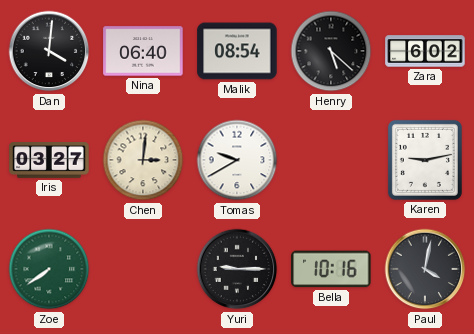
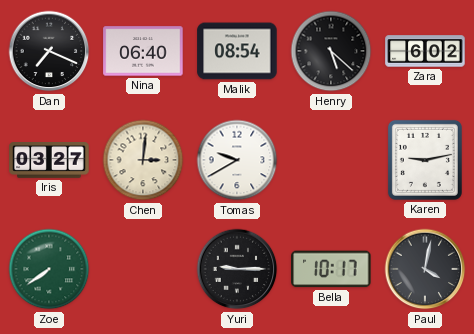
Dan: 4:01 -> 7:19 (49, 51)
Bella: 10:16 -> 10:17 (331, 269)
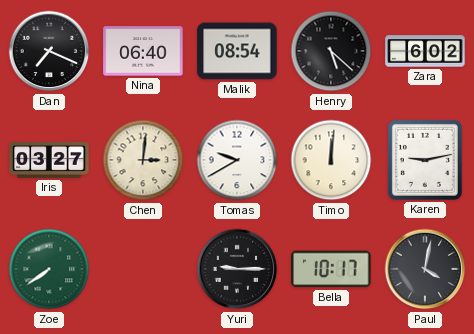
Timo: none -> 12:01 (331, 160)
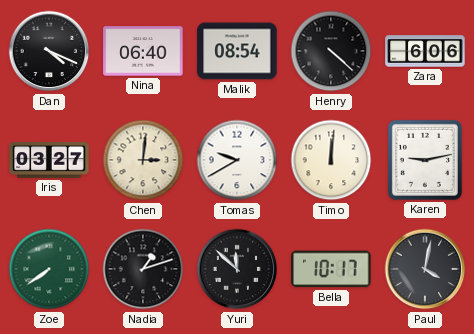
Dan: 7:19 -> 4:19 (49, 51)
Henry: 5:22 -> 4:22 (331, 51)
Zara: 6:02 -> 6:06 (425, 51)
Nadia: none -> 1:12 (143, 269)
Yuri: 9:15 -> 11:52 (237, 269)
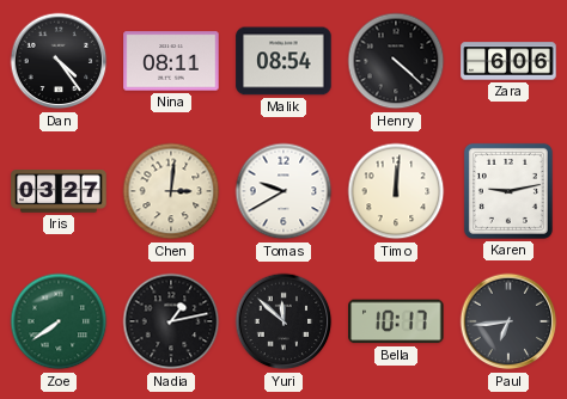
Dan: 4:19 -> 4:24 (59, 61)
Nina: 06:40 -> 08:11 (171, 61)
Nadia: 1:12 -> 1:13 (171, 321)
Paul: 4:02 -> 6:44 (508, 321)
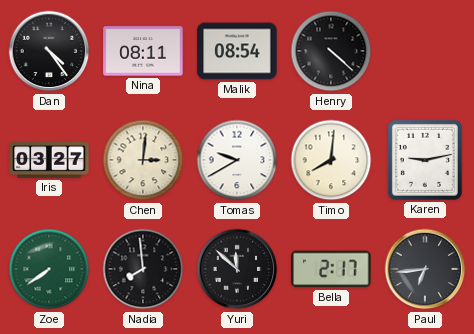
Zara: 6:06 -> none (508, 61)
Timo: 12:01 -> 8:01 (331, 160)
Nadia: 1:13 -> 7:59 (143, 269)
Bella: 10:17 -> 2:17 (331, 269)
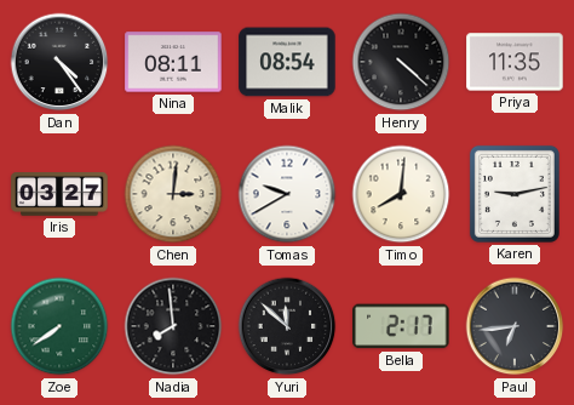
Priya: none -> 11:35 (515, 62)
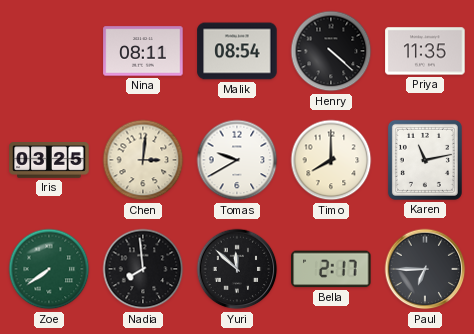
Dan: 4:24 -> none (59, 62)
Iris: 03:27 -> 03:25 (49, 160)
Timo: 8:01 -> 8:00 (331, 160)
Karen: 9:13 -> 11:13 (425, 160)
Paul: 6:44 -> 6:45 (425, 269)
